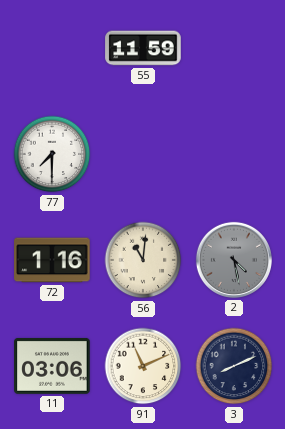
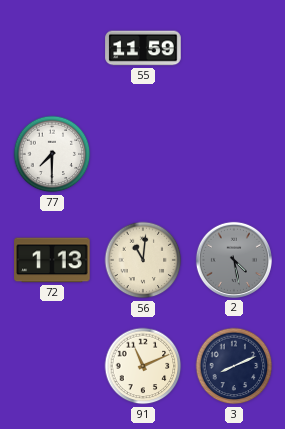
72: 1:16 -> 1:13 (52, 260)
11: 03:06 -> none (52, 366)
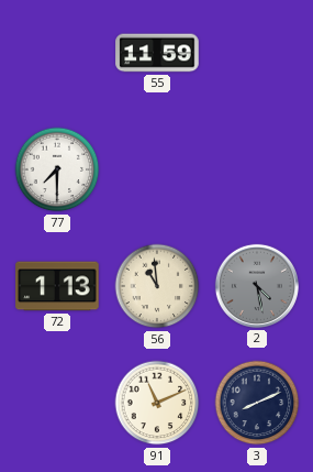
56: 11:01 -> 10:59 (157, 286)
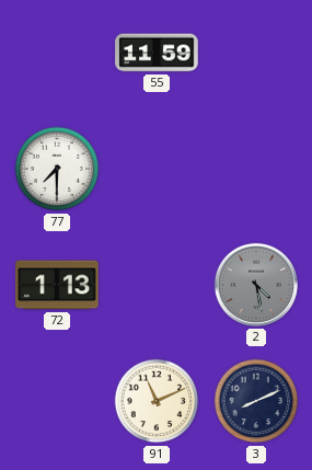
56: 10:59 -> none (157, 286)
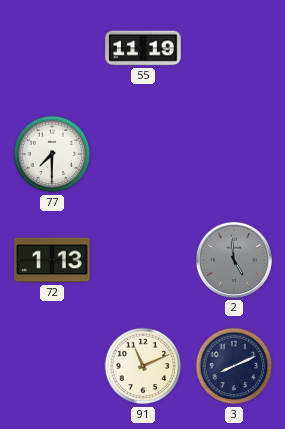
55: 11:59 -> 11:19 (143, 48)
2: 4:28 -> 4:59 (234, 260)
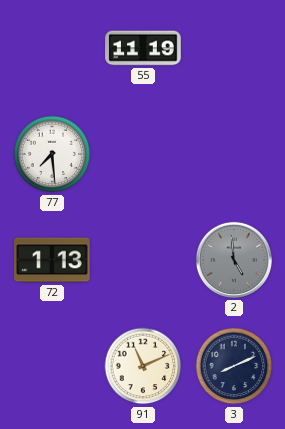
77: 7:30 -> 7:29 (52, 154)
